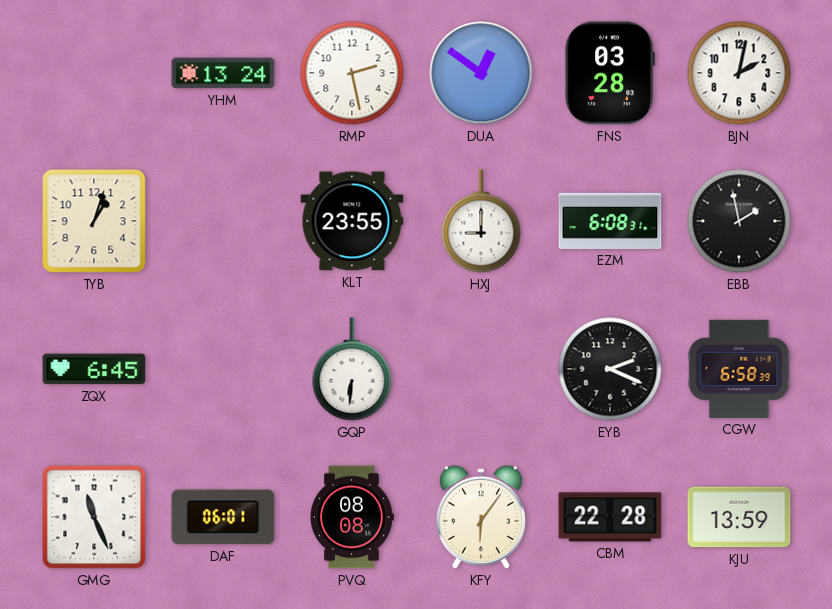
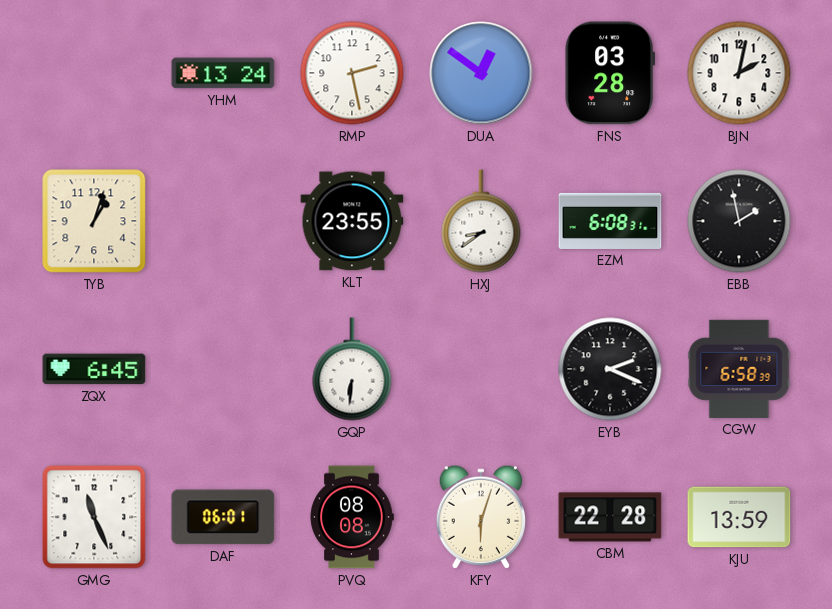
HXJ: 9:00 -> 8:39 (481, 221)
KFY: 6:06 -> 6:03 (480, 517)
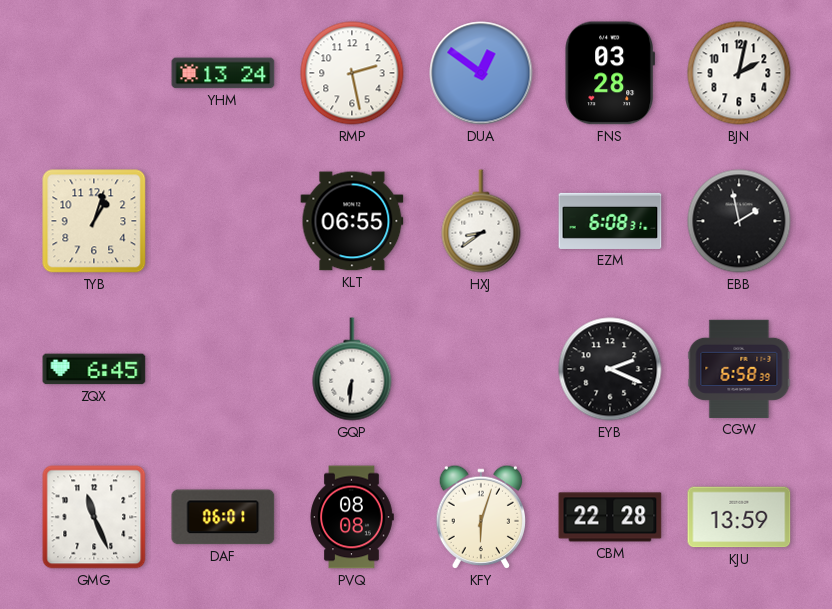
KLT: 23:55 -> 06:55 (352, 221)
